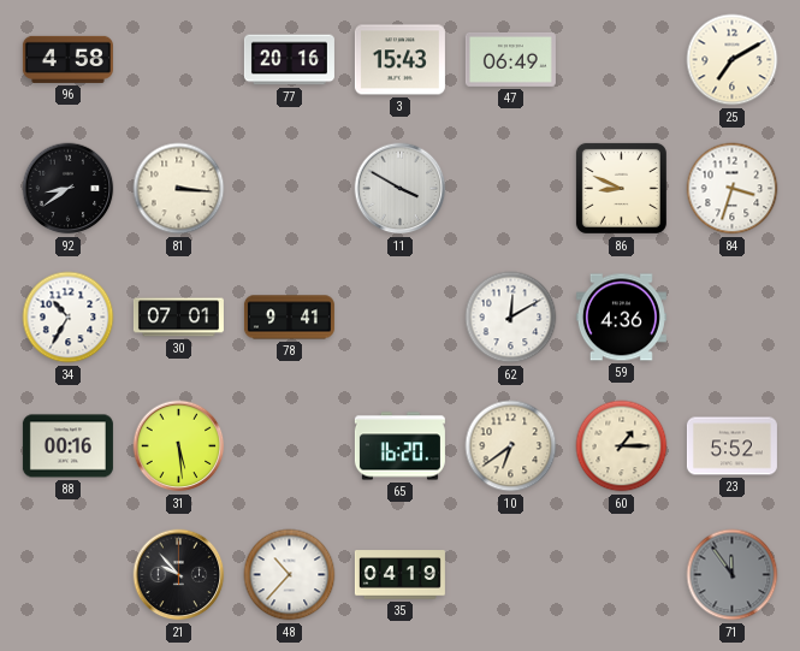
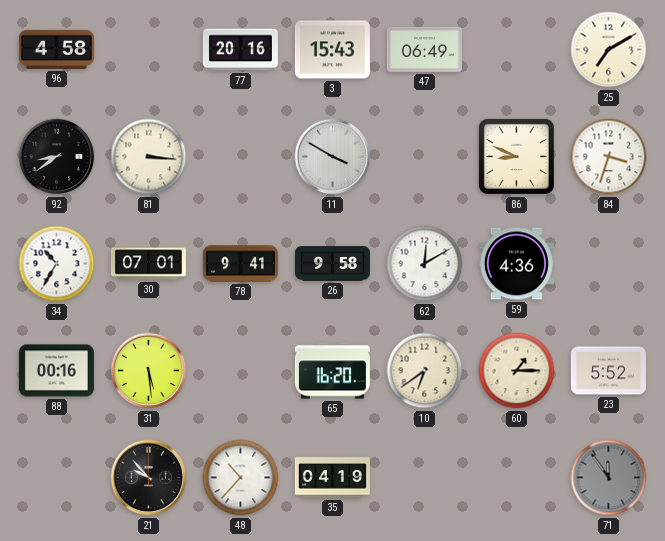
26: none -> 9:58 (332, 264)
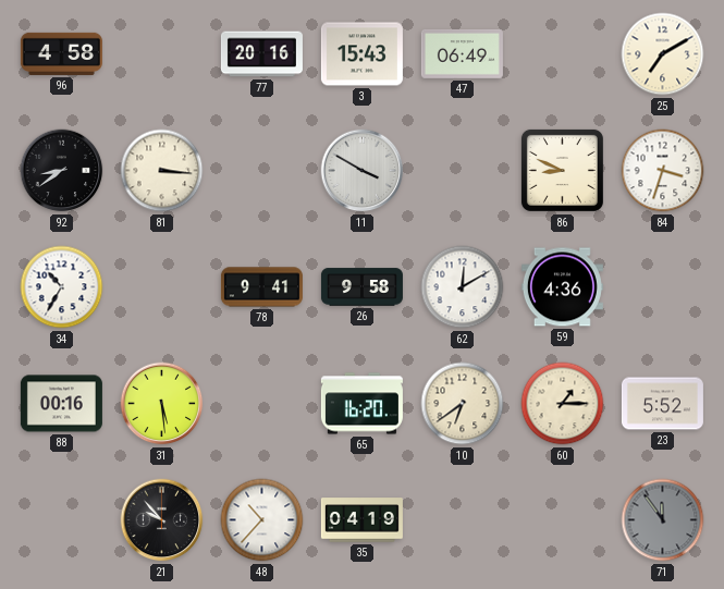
30: 07:01 -> none (148, 264)
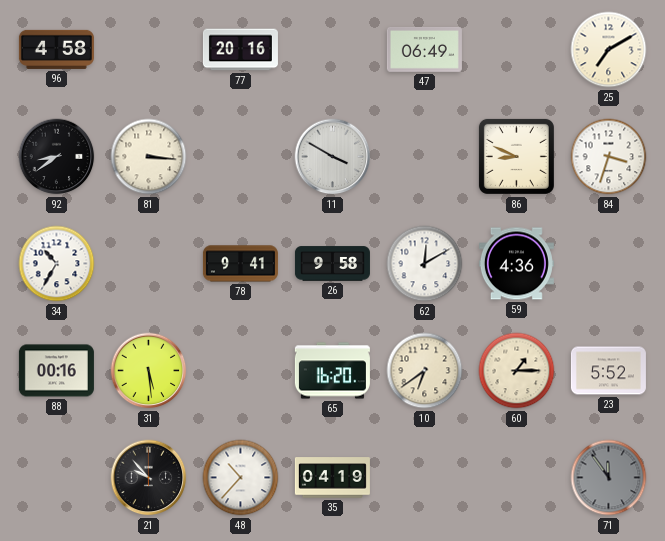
3: 15:43 -> none (361, 54)
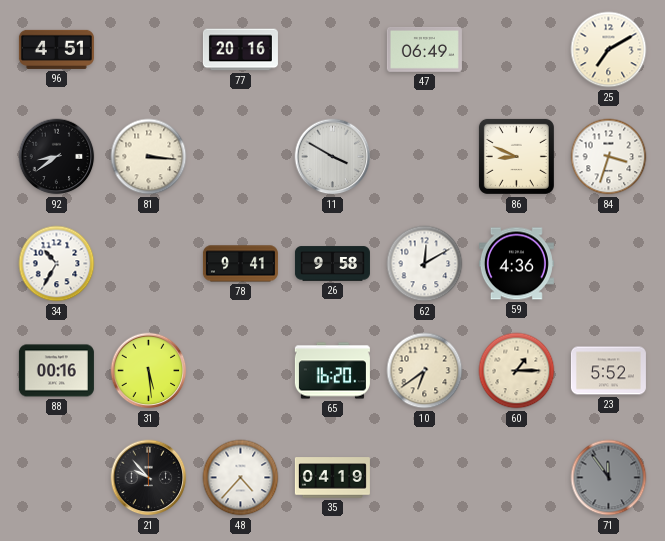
96: 4:58 -> 4:51 (56, 49)
48: 10:37 -> 4:37 (241, 478)
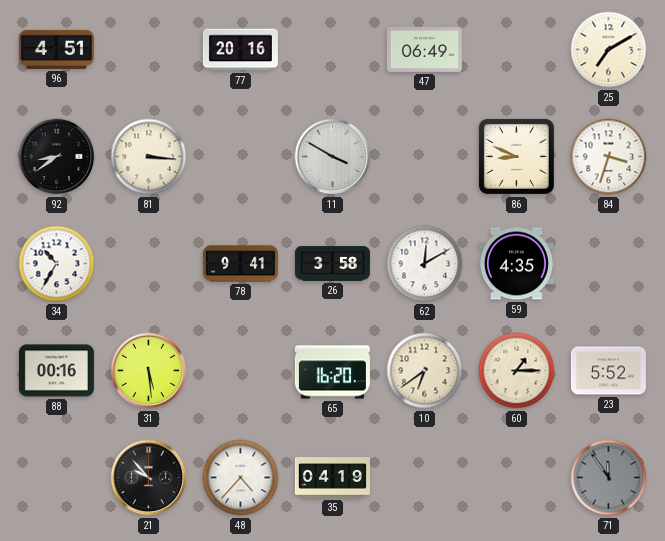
26: 9:58 -> 3:58 (332, 264)
59: 4:36 -> 4:35 (516, 264)
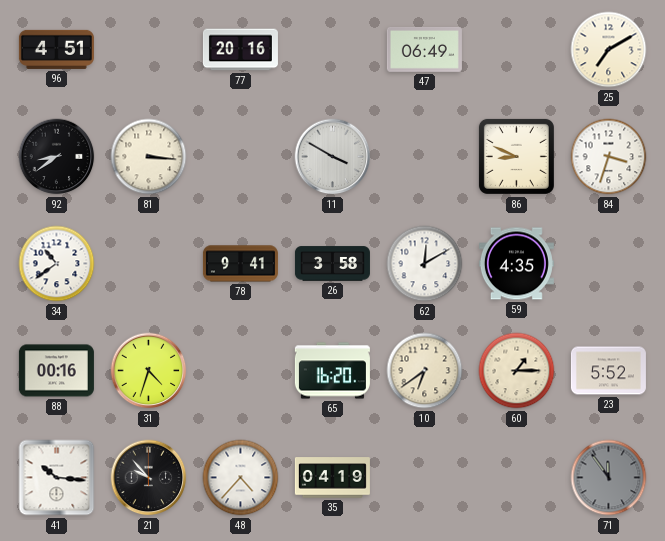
34: 10:35 -> 10:39 (57, 264)
31: 5:29 -> 4:33 (149, 371)
41: none -> 10:16 (57, 478)
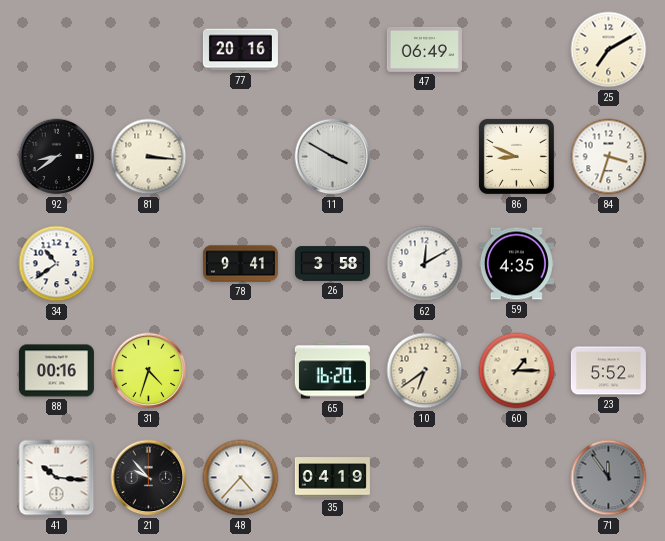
96: 4:51 -> none (56, 49)
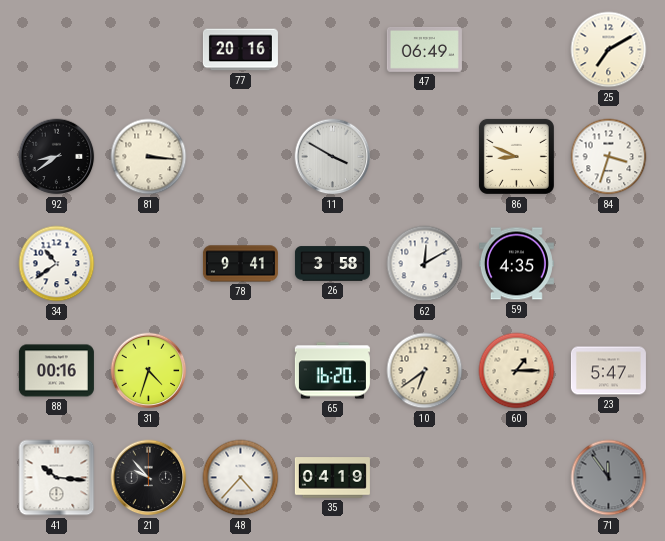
23: 5:52 -> 5:47 (608, 371)
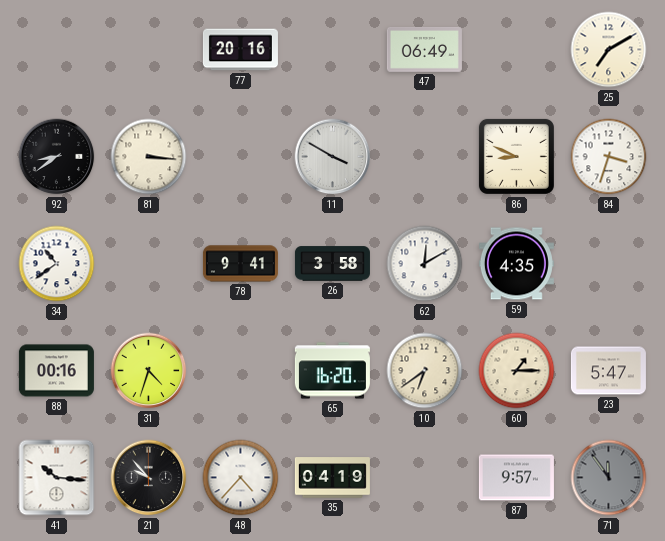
87: none -> 9:57 (516, 478)
